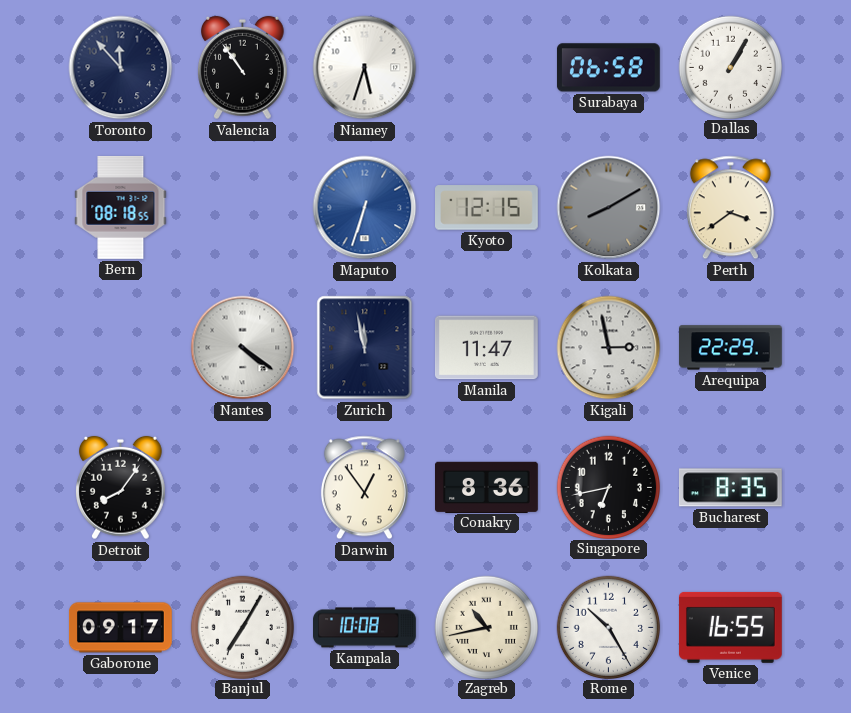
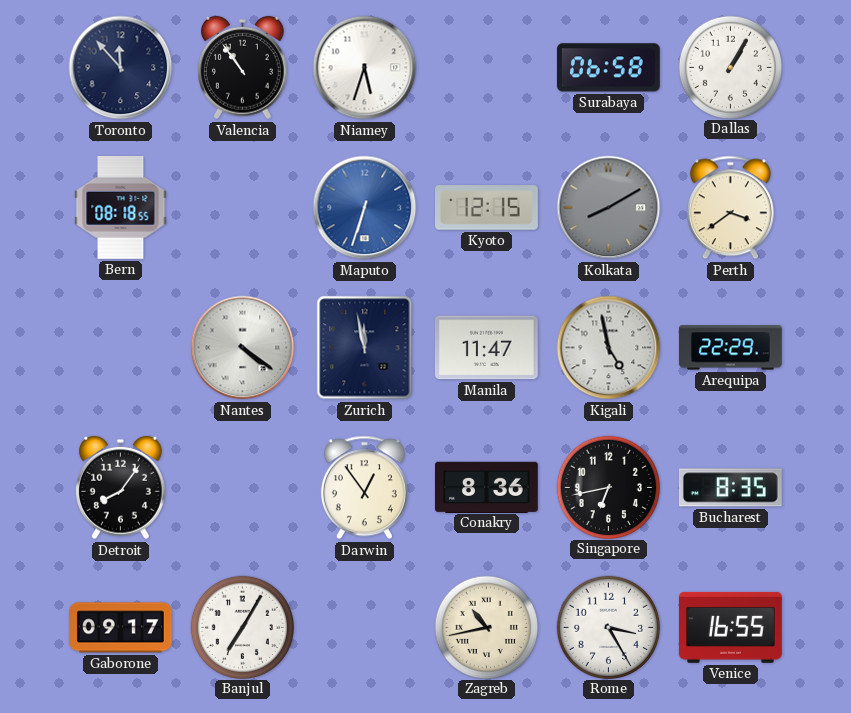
Kigali: 2:58 -> 4:58 (609, 348)
Kampala: 10:08 -> none (365, 628)
Rome: 10:25 -> 3:25 (608, 627)
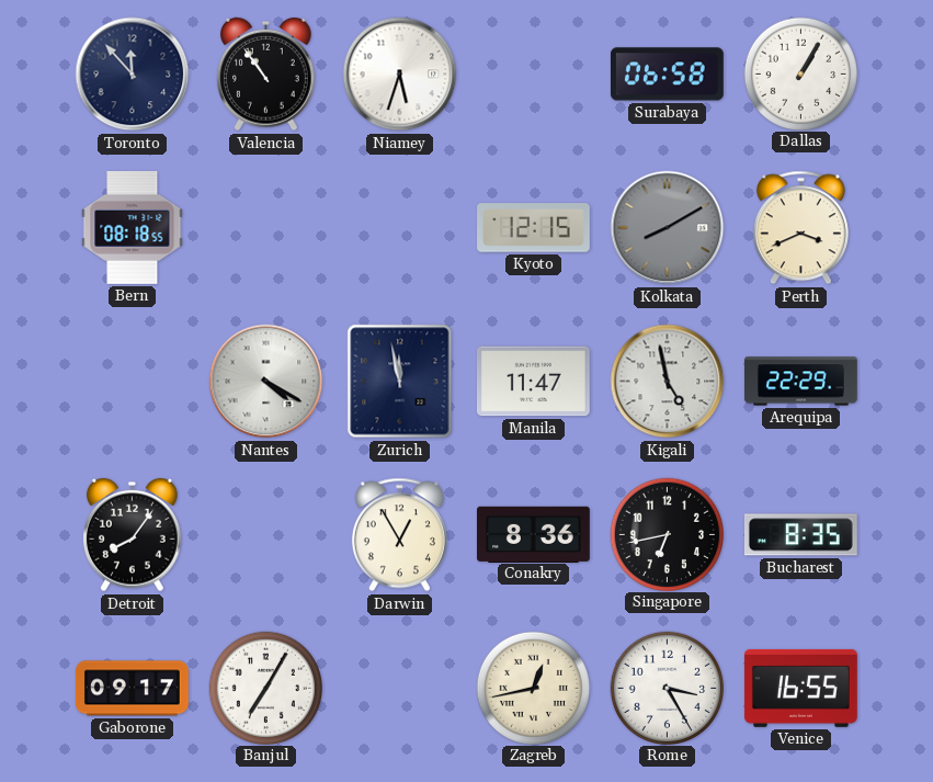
Maputo: 6:33 -> none (365, 208)
Perth: 3:39 -> 3:41 (800, 228)
Nantes: 4:21 -> 4:20 (266, 382)
Darwin: 12:54 -> 12:55 (399, 535)
Zagreb: 10:43 -> 12:43 (533, 688)
